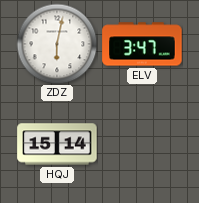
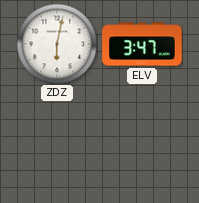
HQJ: 15:14 -> none (57, 144)
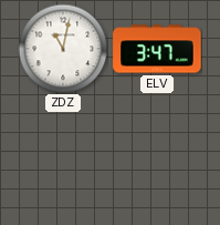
ZDZ: 6:02 -> 11:02 (63, 49)
